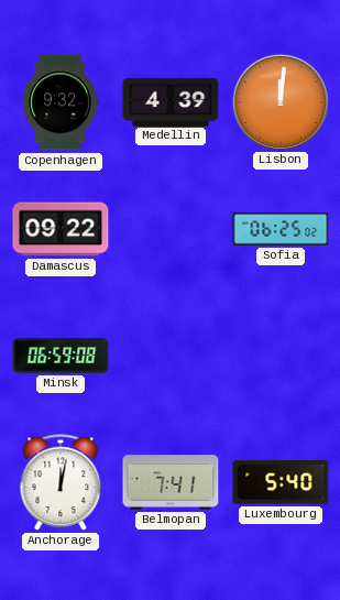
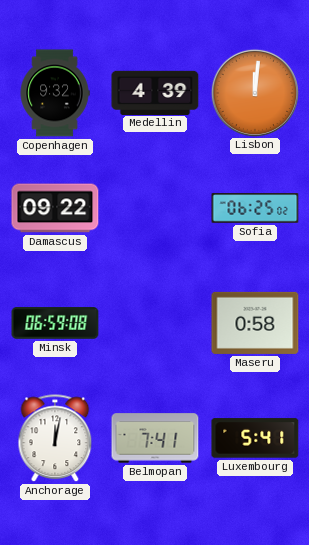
Maseru: none -> 0:58 (255, 323)
Luxembourg: 5:40 -> 5:41 (255, 438)
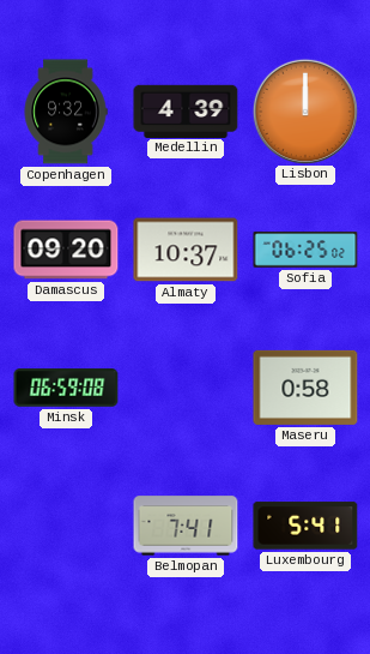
Lisbon: 12:01 -> 12:00 (304, 110)
Damascus: 09:22 -> 09:20 (66, 250)
Almaty: none -> 10:37 (186, 250)
Anchorage: 12:02 -> none (55, 439)
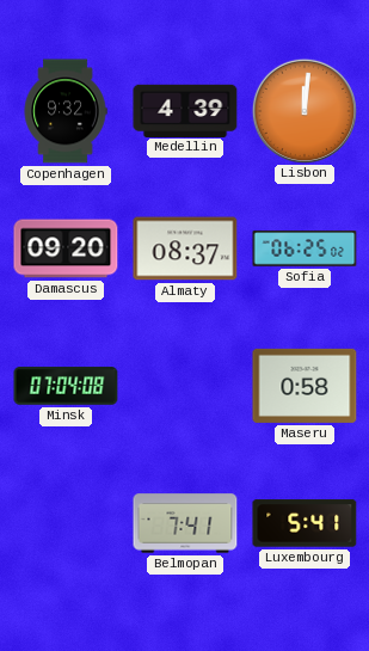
Lisbon: 12:00 -> 12:01 (303, 110)
Almaty: 10:37 -> 08:37 (185, 248)
Minsk: 06:59 -> 07:04 (66, 386)
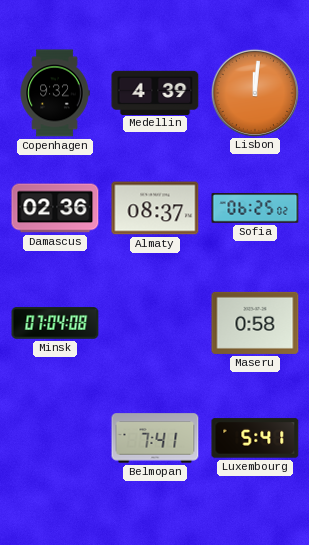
Damascus: 09:20 -> 02:36 (55, 208)
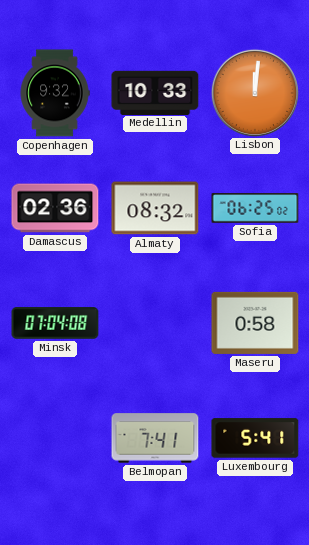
Medellin: 4:39 -> 10:33 (155, 92)
Almaty: 08:37 -> 08:32 (155, 208)
